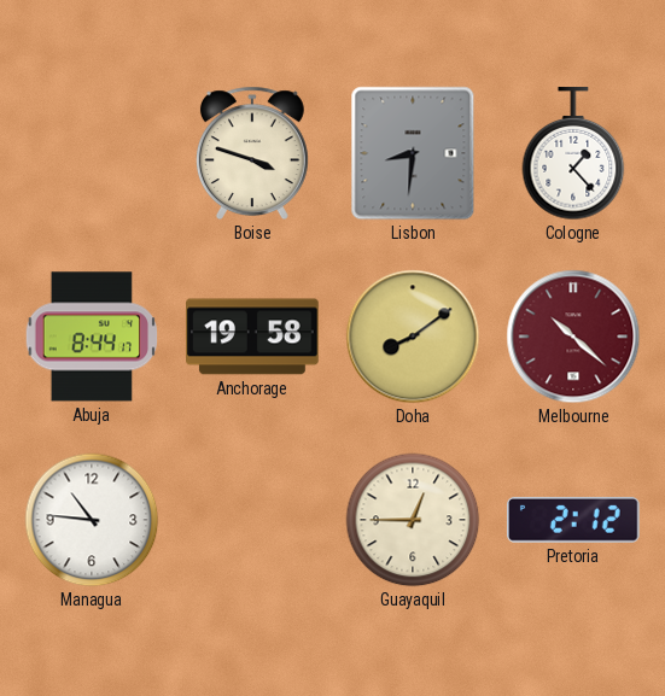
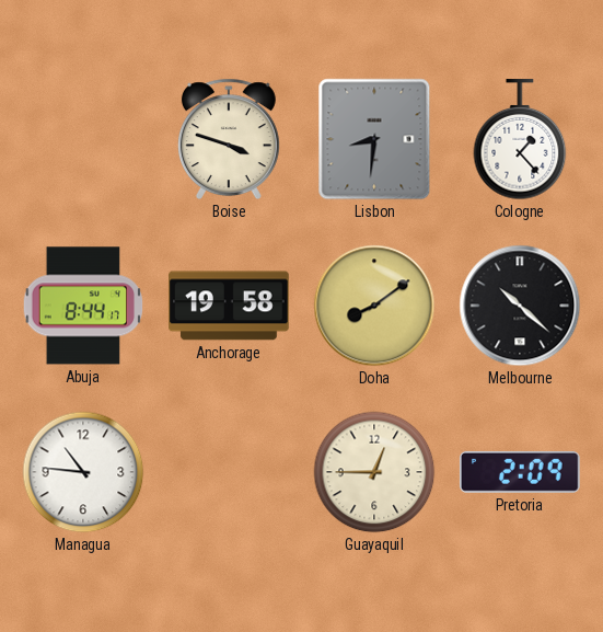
Melbourne dial: burgundy -> black (520, 306)
Pretoria: 2:12 -> 2:09 (520, 472)
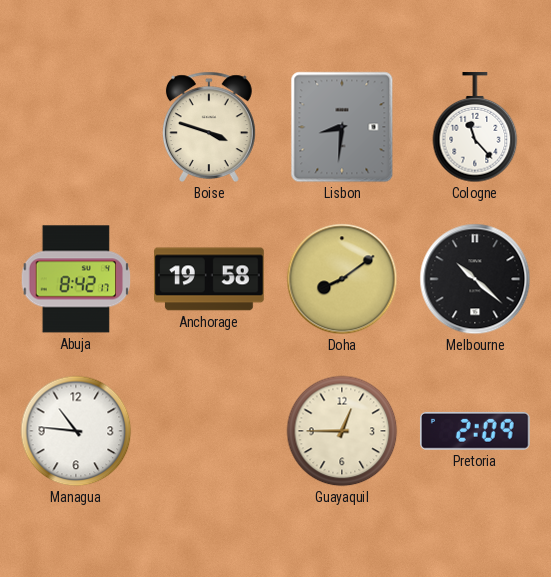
Cologne: 1:23 -> 11:23 (475, 128)
Abuja: 8:44 -> 8:42 (76, 279)
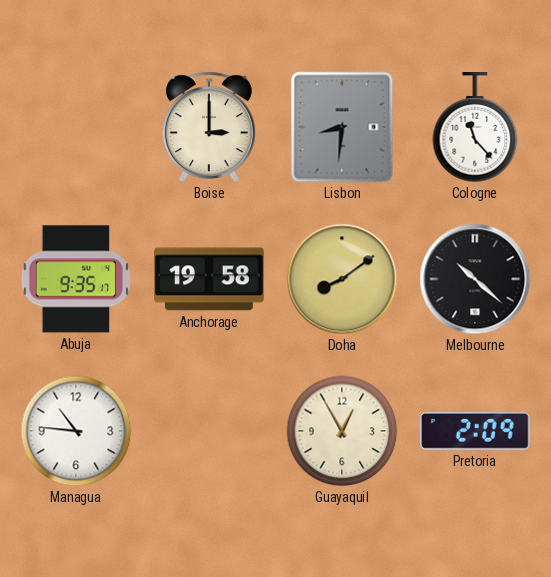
Boise: 3:48 -> 3:00 (209, 127)
Abuja: 8:42 -> 9:35 (76, 279)
Guayaquil: 12:45 -> 12:55 (342, 431)
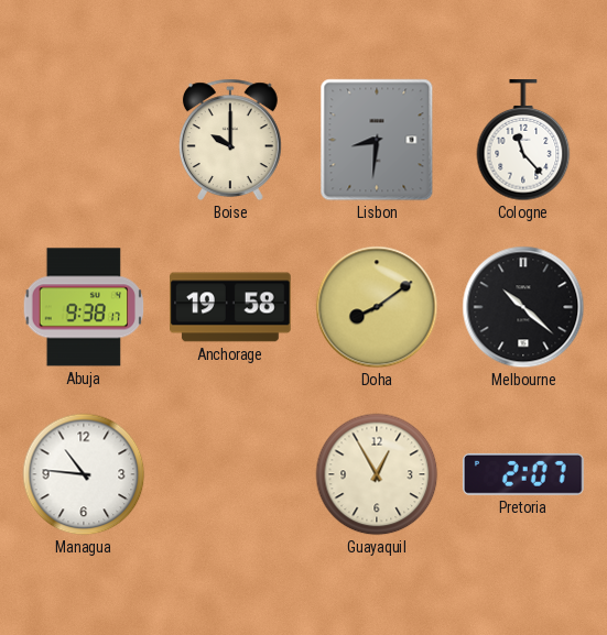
Boise: 3:00 -> 10:00 (230, 140)
Abuja: 9:35 -> 9:38 (84, 307)
Pretoria: 2:09 -> 2:07 (523, 474)
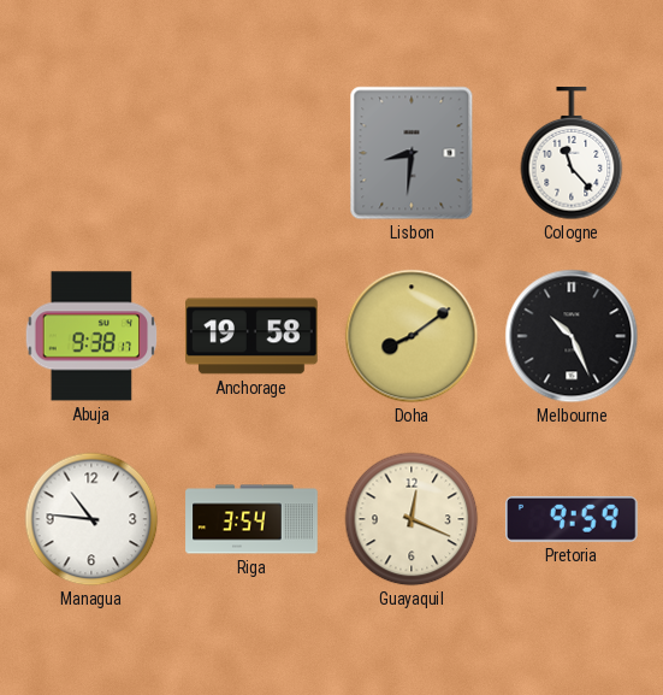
Boise: 10:00 -> none (230, 140)
Melbourne: 10:22 -> 10:26 (572, 336)
Riga: none -> 3:54 (251, 519)
Guayaquil: 12:55 -> 12:19 (412, 519)
Pretoria: 2:07 -> 9:59 (572, 519)
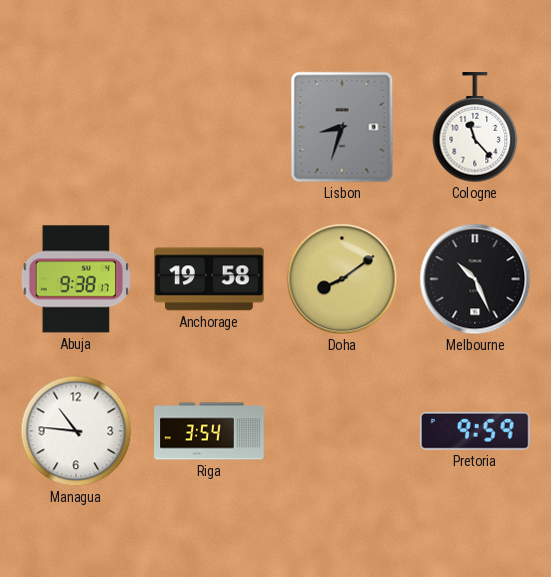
Lisbon: 8:31 -> 8:33 (342, 127)
Guayaquil: 12:19 -> none (412, 519)
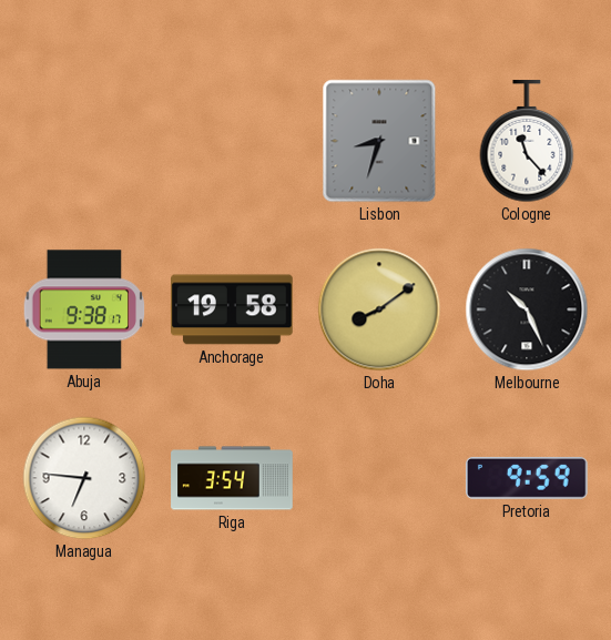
Managua: 10:46 -> 6:46 (84, 478)
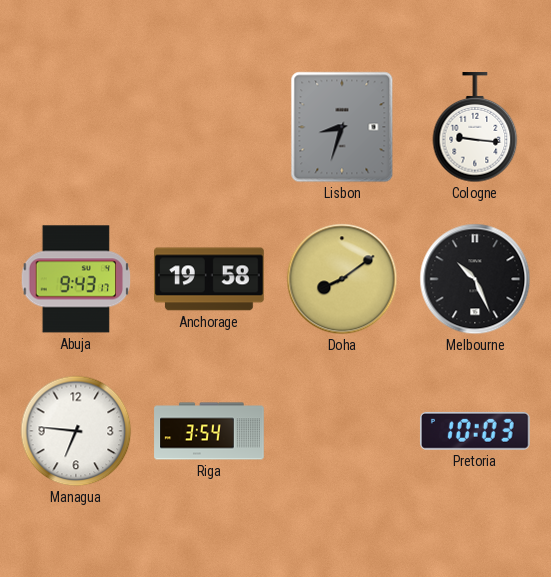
Cologne: 11:23 -> 9:16 (475, 128)
Abuja: 9:38 -> 9:43 (76, 279)
Pretoria: 9:59 -> 10:03 (475, 431)
